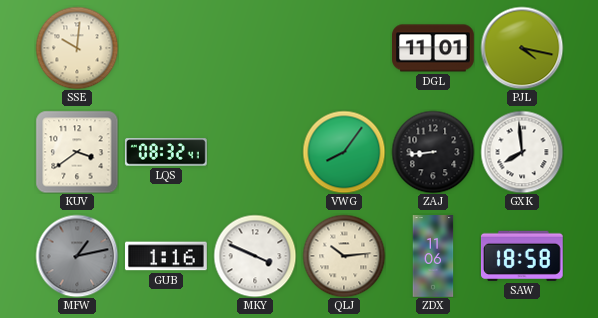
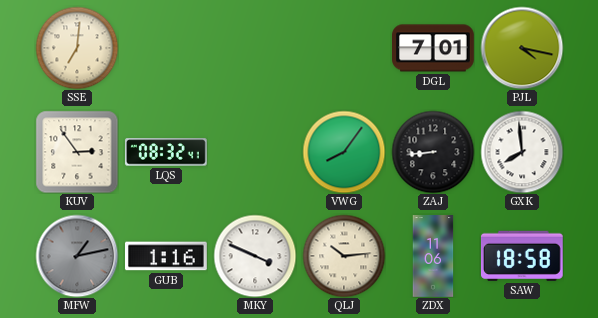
SSE: 10:01 -> 7:01 (77, 48)
DGL: 11:01 -> 7:01 (434, 48)
KUV: 3:39 -> 2:54 (77, 152)
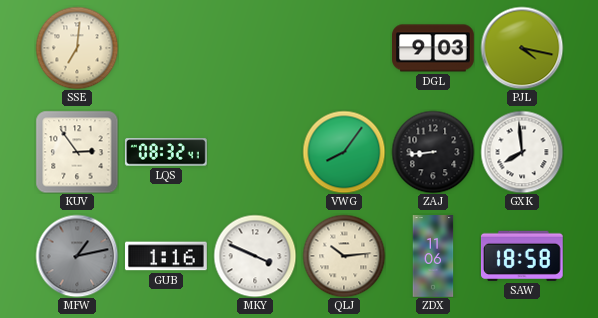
DGL: 7:01 -> 9:03 (434, 48)
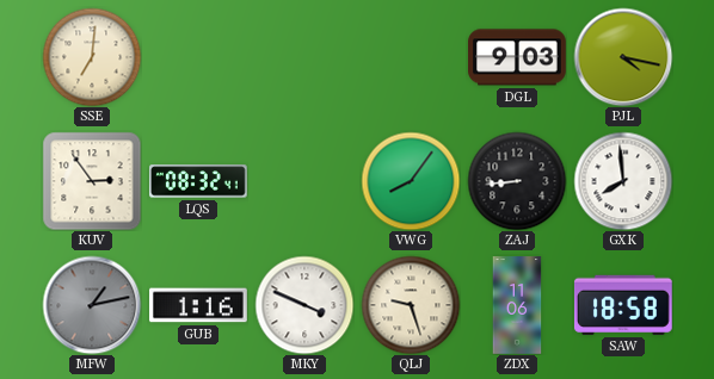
QLJ: 10:14 -> 9:27 (411, 305)
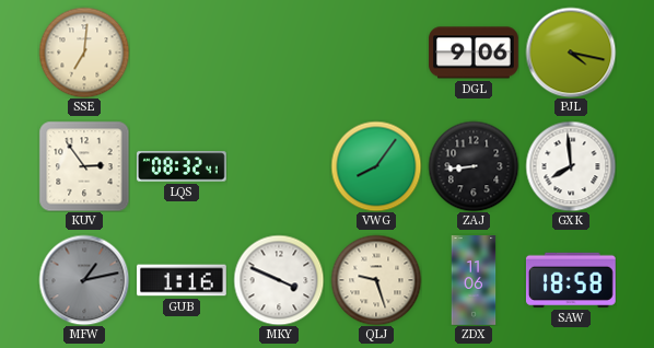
DGL: 9:03 -> 9:06 (475, 53)
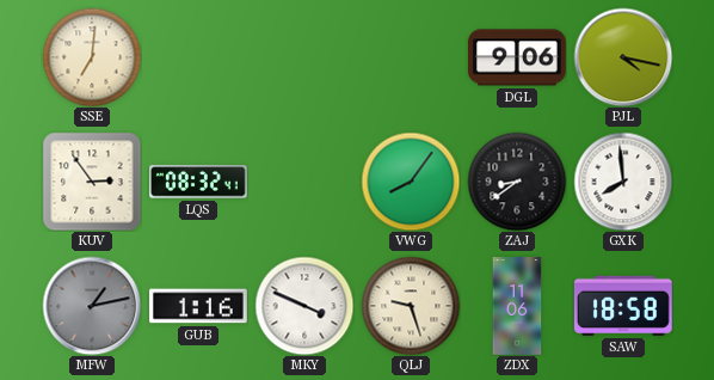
ZAJ: 8:44 -> 8:39 (517, 182)
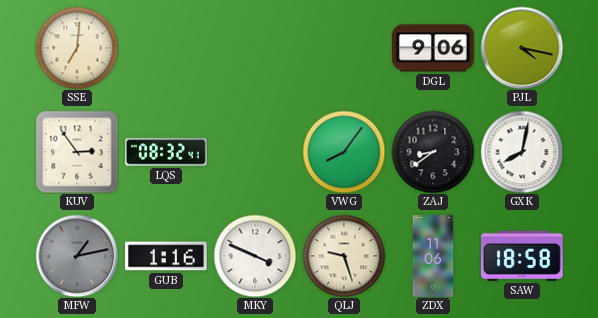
GXK: 7:59 -> 8:02 (522, 152)
